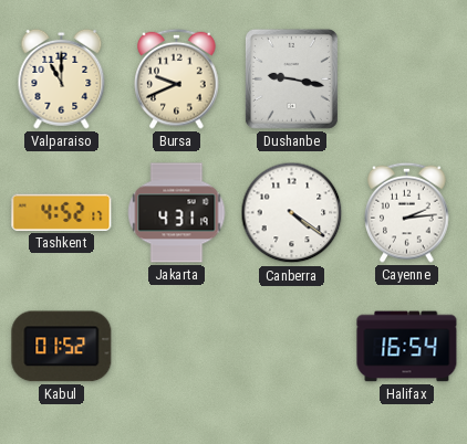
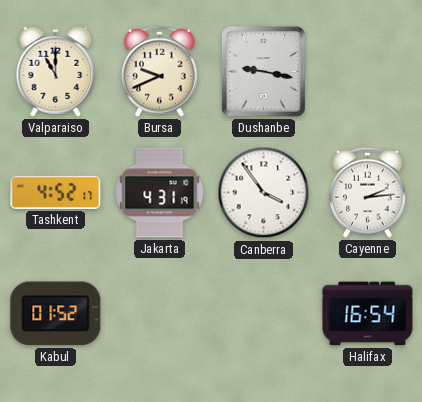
Canberra: 4:21 -> 3:54 (264, 193)
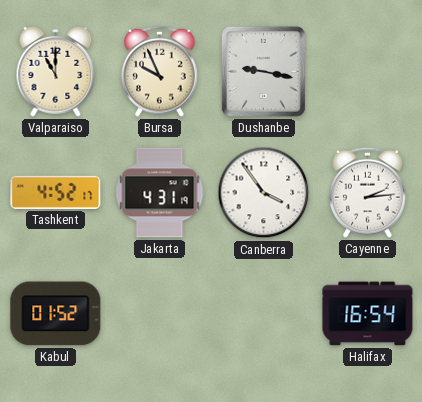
Bursa: 9:41 -> 9:56 (160, 71)
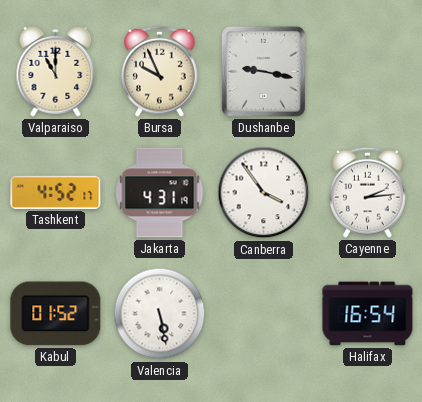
Valencia: none -> 5:28 (160, 314)
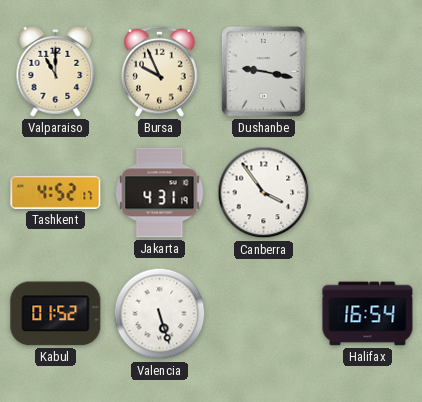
Cayenne: 2:14 -> none (368, 192)
Valencia: 5:28 -> 5:27 (160, 314)
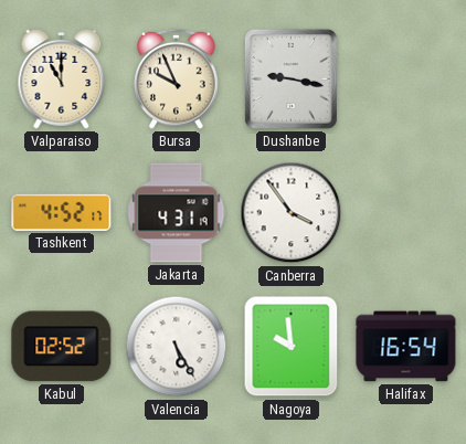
Kabul: 01:52 -> 02:52 (62, 347)
Valencia: 5:27 -> 5:25 (177, 347)
Nagoya: none -> 9:59 (292, 347)
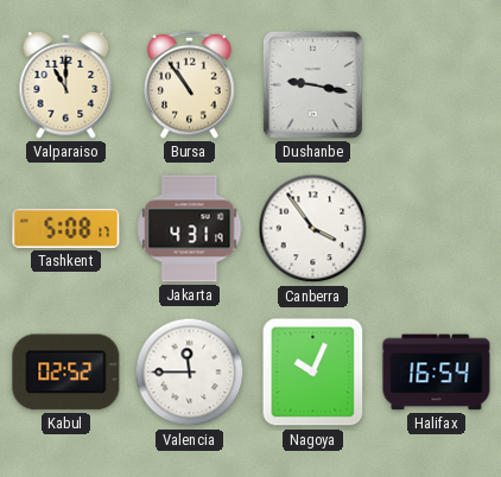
Bursa: 9:56 -> 10:54 (190, 84)
Tashkent: 4:52 -> 5:08 (66, 228)
Valencia: 5:25 -> 11:45 (190, 373)
Nagoya: 9:59 -> 10:04 (313, 373)
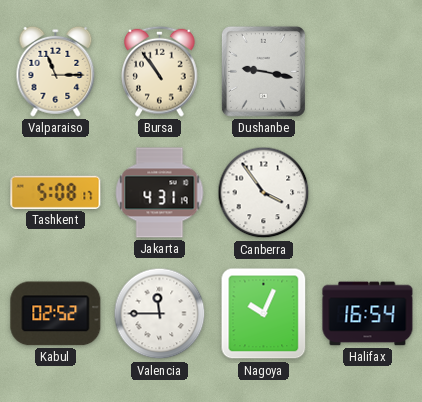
Valparaiso: 11:00 -> 11:15 (56, 71)
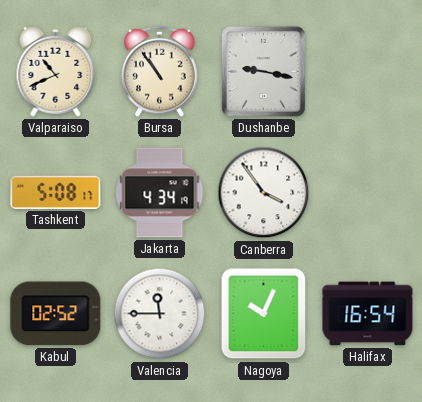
Valparaiso: 11:15 -> 10:41 (56, 71)
Jakarta: 4:31 -> 4:34 (160, 193)
